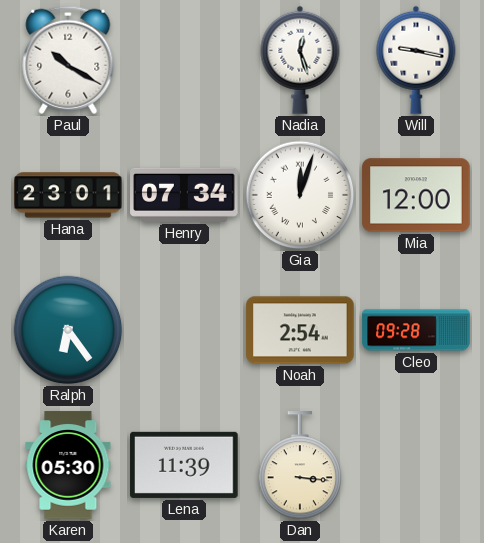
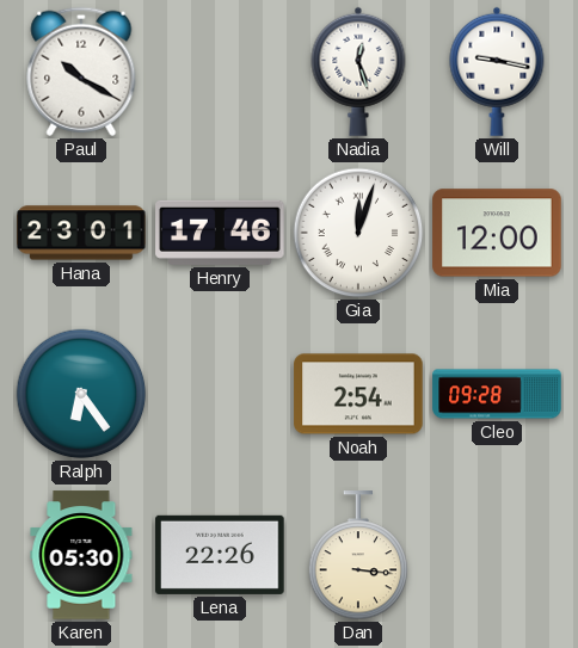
Henry: 07:34 -> 17:46 (220, 233)
Lena: 11:39 -> 22:26 (220, 555)
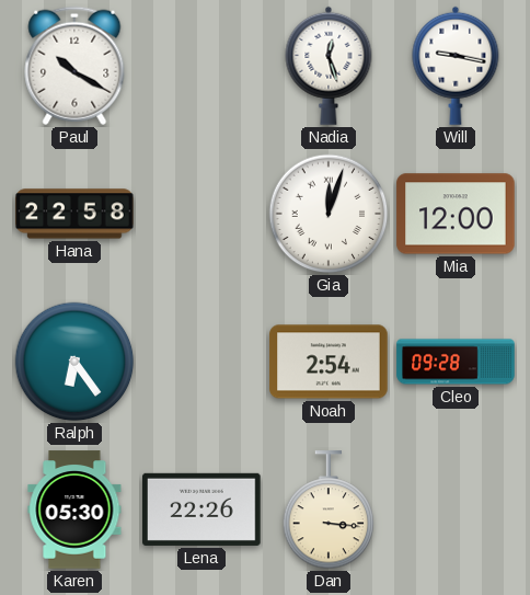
Hana: 23:01 -> 22:58 (74, 214)
Henry: 17:46 -> none (220, 233)
